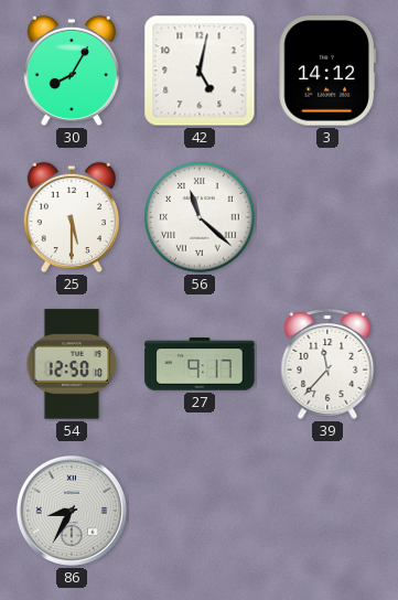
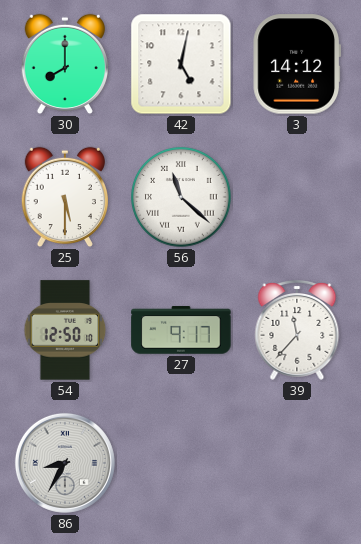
30: 8:05 -> 8:00 (65, 64)
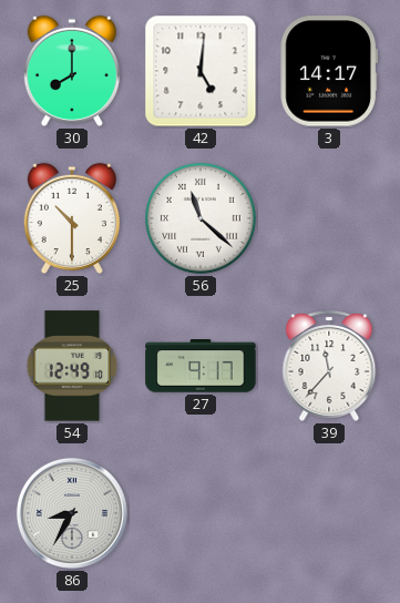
42: 5:02 -> 5:01 (201, 71)
3: 14:12 -> 14:17 (329, 71)
25: 5:30 -> 10:30 (72, 218)
54: 12:50 -> 12:49 (72, 366)
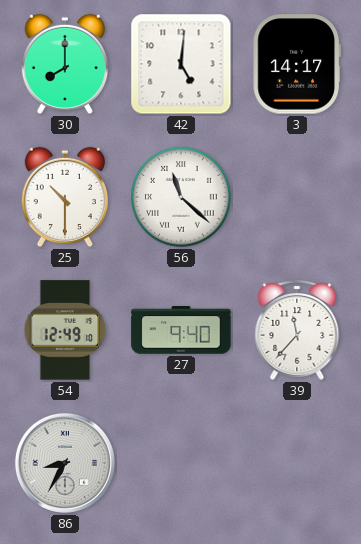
27: 9:17 -> 9:40 (181, 330)
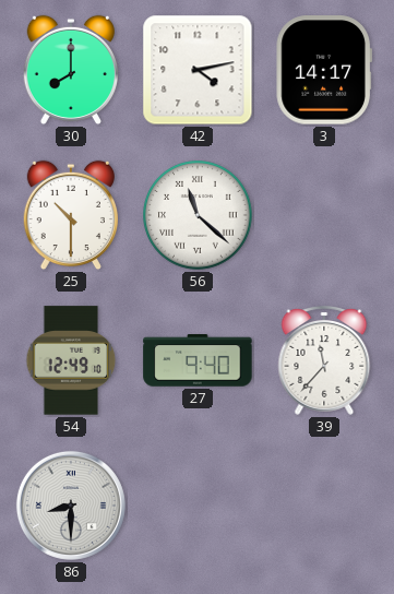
42: 5:01 -> 4:13 (198, 70)
86: 8:35 -> 8:30 (71, 506)
